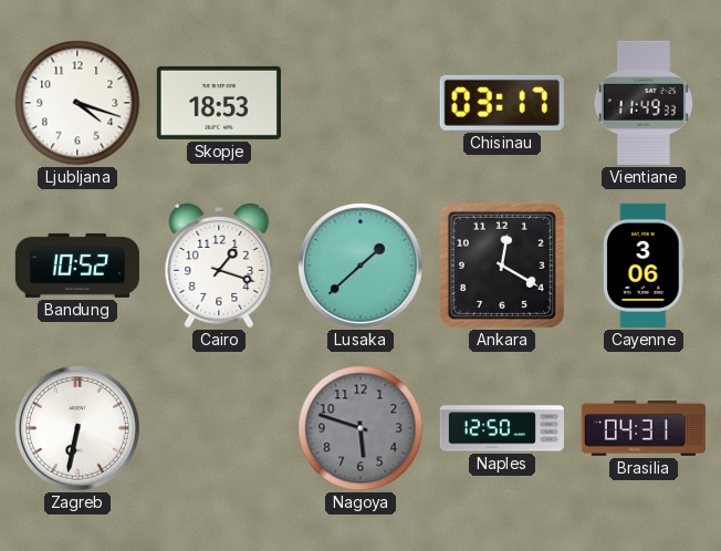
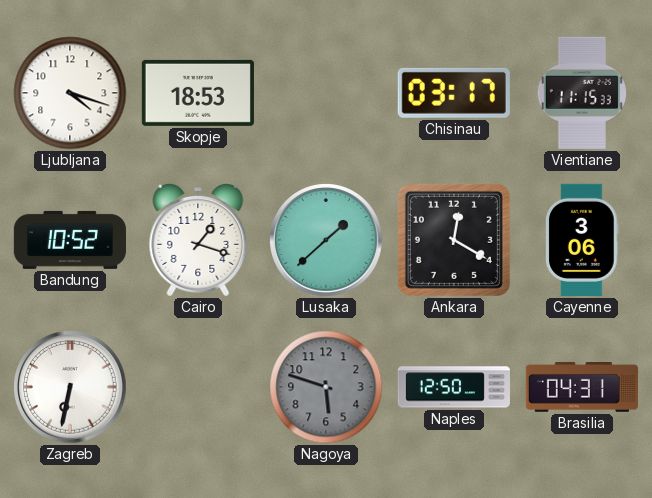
Vientiane: 11:49 -> 11:15 (582, 93)
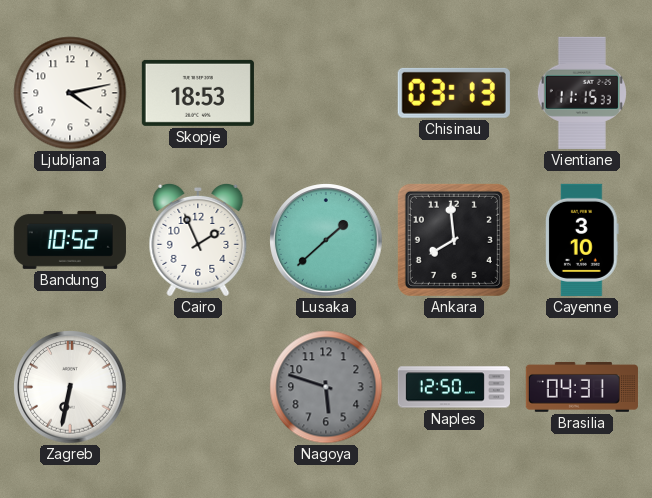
Ljubljana: 4:18 -> 4:13 (70, 93)
Chisinau: 03:17 -> 03:13 (454, 93)
Cairo: 1:18 -> 1:56 (198, 240)
Ankara: 12:20 -> 7:59 (454, 240)
Cayenne: 3:06 -> 3:10 (582, 240)
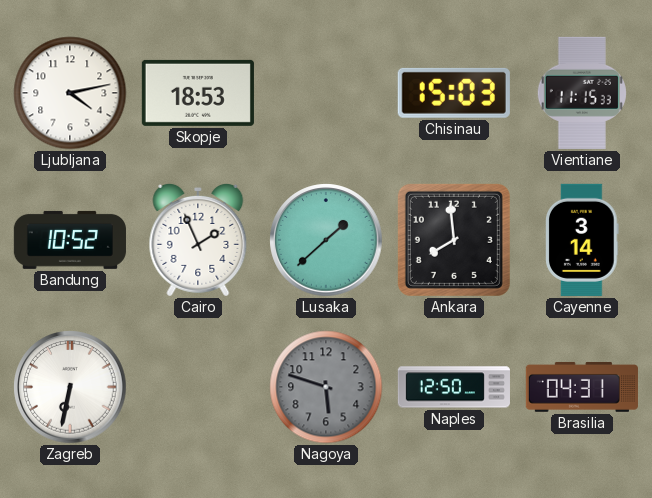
Chisinau: 03:13 -> 15:03 (454, 93)
Cayenne: 3:10 -> 3:14 (582, 240)
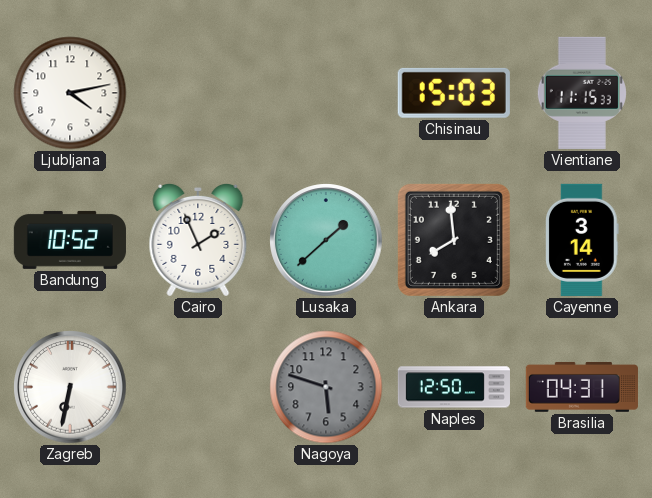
Skopje: 18:53 -> none (198, 93)
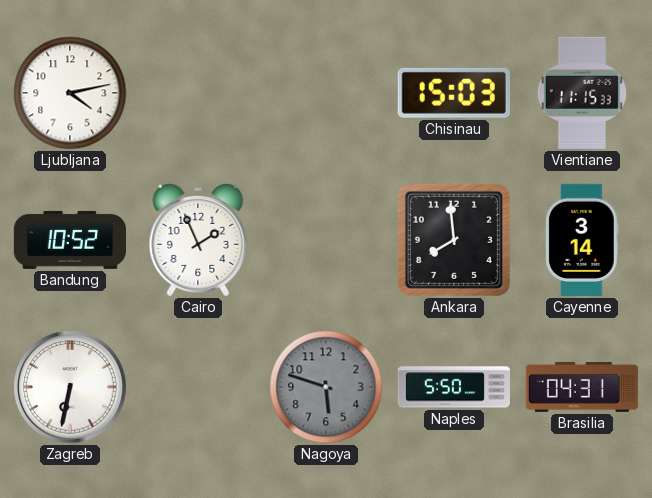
Lusaka: 1:38 -> none (326, 240)
Naples: 12:50 -> 5:50 (454, 387)
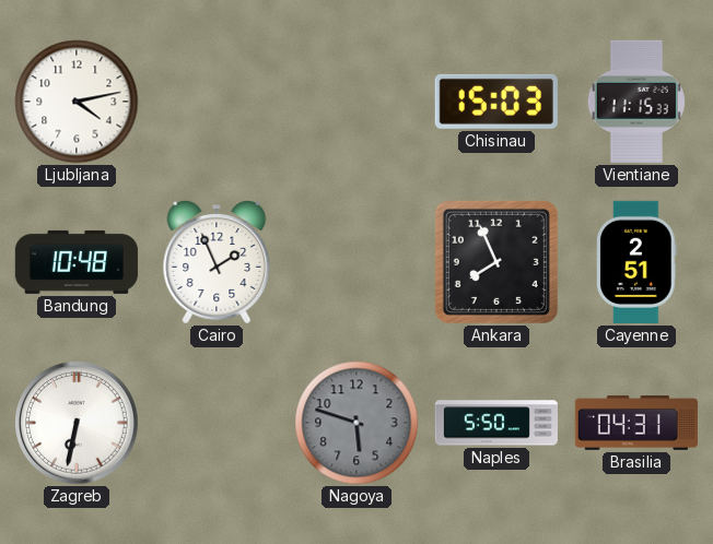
Bandung: 10:52 -> 10:48 (77, 262)
Ankara: 7:59 -> 7:56 (496, 262)
Cayenne: 3:14 -> 2:51 (636, 262)
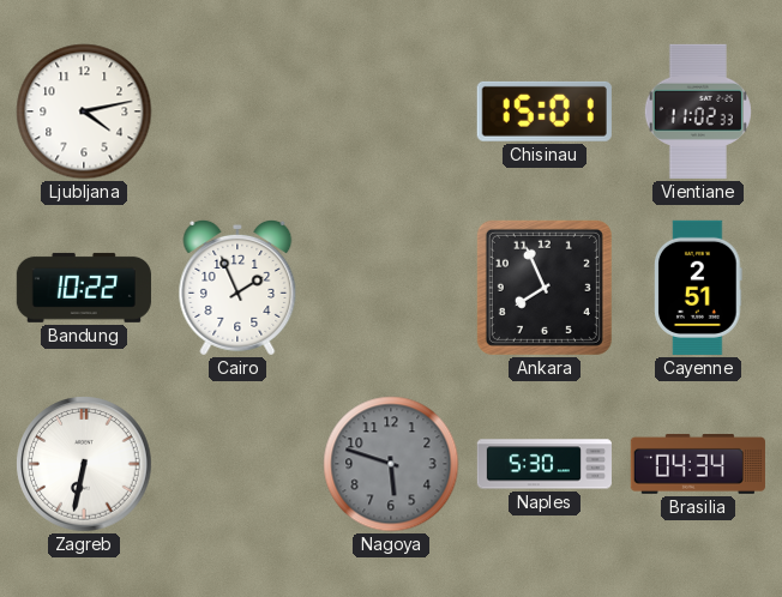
Chisinau: 15:03 -> 15:01 (545, 111)
Vientiane: 11:15 -> 11:02 (698, 111)
Bandung: 10:48 -> 10:22 (84, 288)
Naples: 5:50 -> 5:30 (545, 464)
Brasilia: 04:31 -> 04:34 (698, 464)
